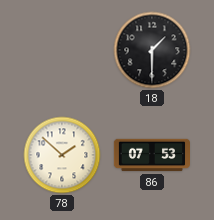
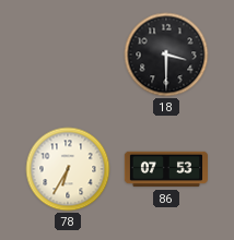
18: 1:30 -> 3:30 (166, 55)
78: 1:52 -> 6:35 (68, 169)
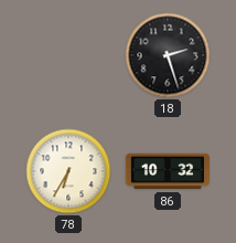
18: 3:30 -> 2:27 (168, 55)
86: 07:53 -> 10:32 (167, 171)
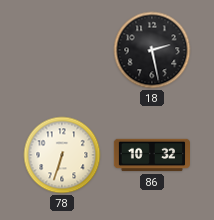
18: 2:27 -> 2:28 (152, 50)
78: 6:35 -> 6:33 (62, 155)
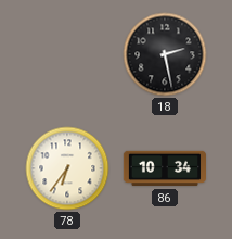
78: 6:33 -> 6:36 (67, 168)
86: 10:32 -> 10:34 (164, 168)
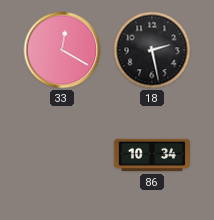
33: none -> 12:20 (62, 50)
78: 6:36 -> none (67, 168)
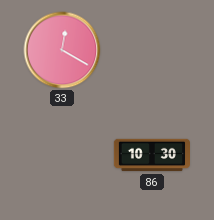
18: 2:28 -> none (152, 50)
86: 10:34 -> 10:30 (151, 155)
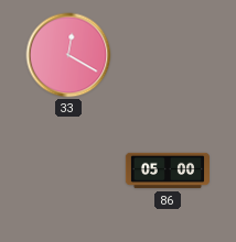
86: 10:30 -> 05:00 (167, 170)
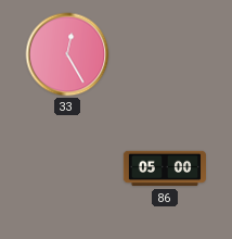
33: 12:20 -> 12:25 (67, 54)
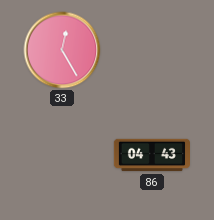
86: 05:00 -> 04:43 (151, 155)
